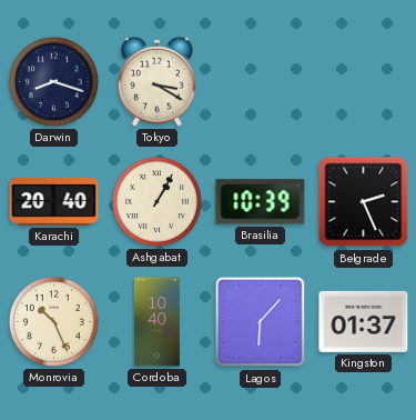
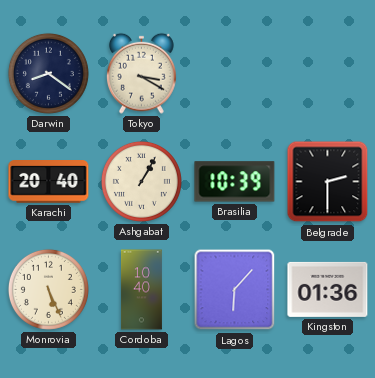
Darwin: 8:18 -> 8:21 (48, 73)
Belgrade: 2:26 -> 2:30 (328, 182)
Monrovia: 10:26 -> 5:26 (48, 289)
Kingston: 01:37 -> 01:36 (328, 289)
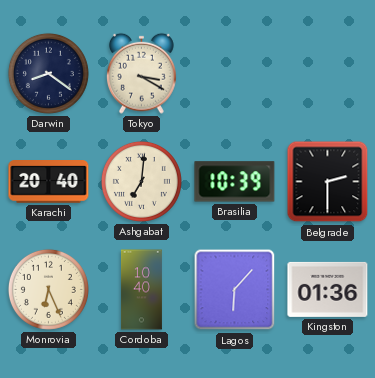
Ashgabat: 1:05 -> 7:01 (141, 181)
Monrovia: 5:26 -> 6:26 (48, 289)
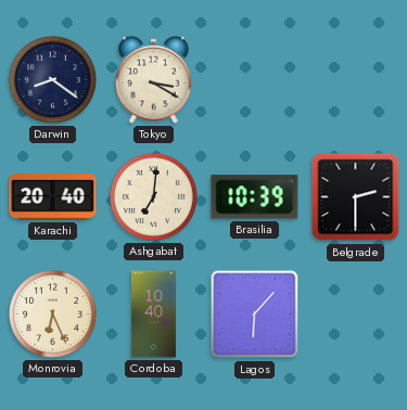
Kingston: 01:36 -> none (328, 289)
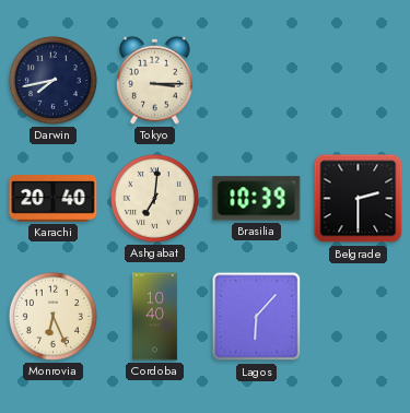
Darwin: 8:21 -> 7:43 (52, 80)
Tokyo: 3:20 -> 3:15 (155, 80)
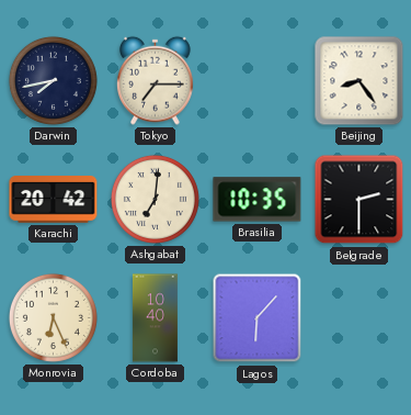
Tokyo: 3:15 -> 7:15 (156, 80)
Beijing: none -> 8:24 (359, 81)
Karachi: 20:40 -> 20:42 (54, 200)
Brasilia: 10:39 -> 10:35 (258, 200)
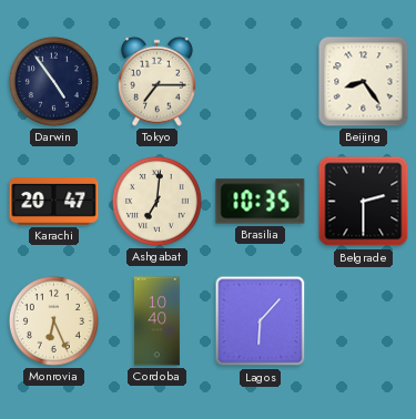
Darwin: 7:43 -> 4:54 (53, 81)
Karachi: 20:42 -> 20:47 (54, 202)
